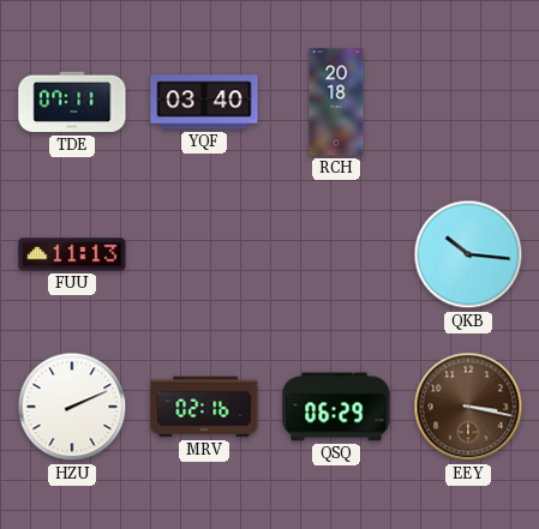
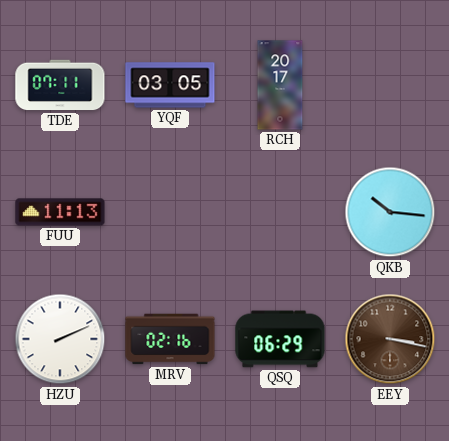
YQF: 03:40 -> 03:05 (170, 85)
RCH: 20:18 -> 20:17 (280, 85)
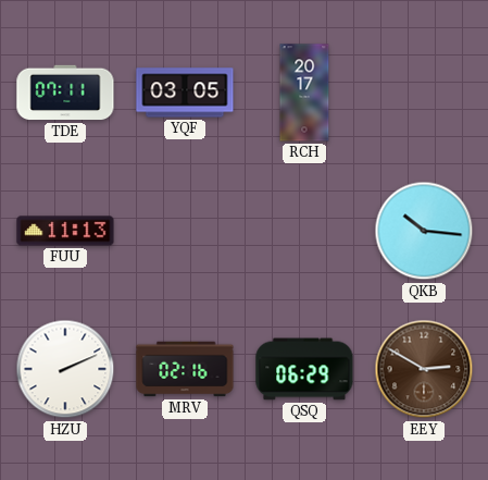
EEY: 3:17 -> 2:50 (424, 369)
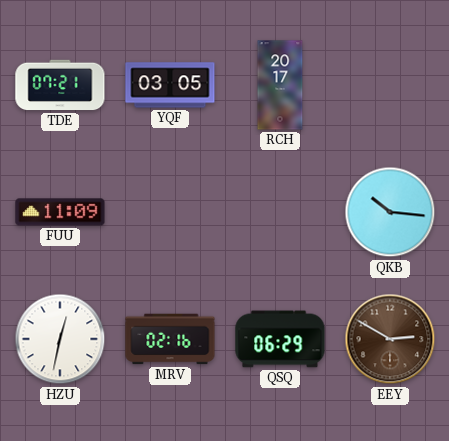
TDE: 07:11 -> 07:21 (60, 85)
FUU: 11:13 -> 11:09 (60, 212)
HZU: 2:11 -> 12:32 (60, 339)
